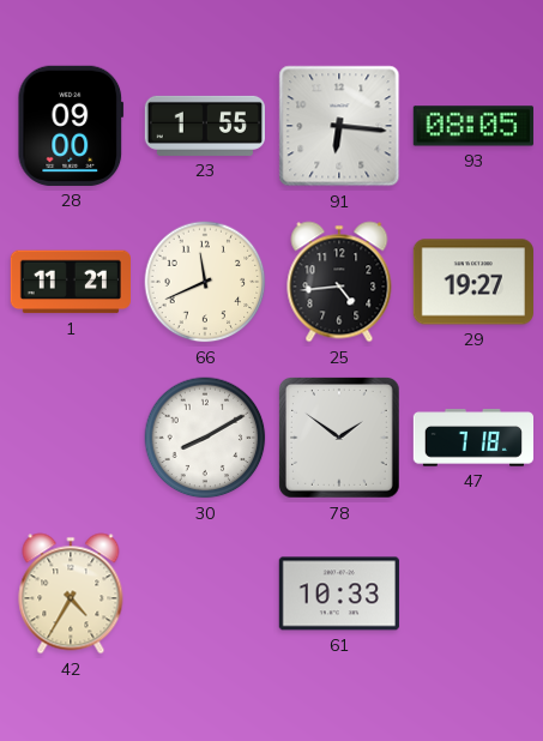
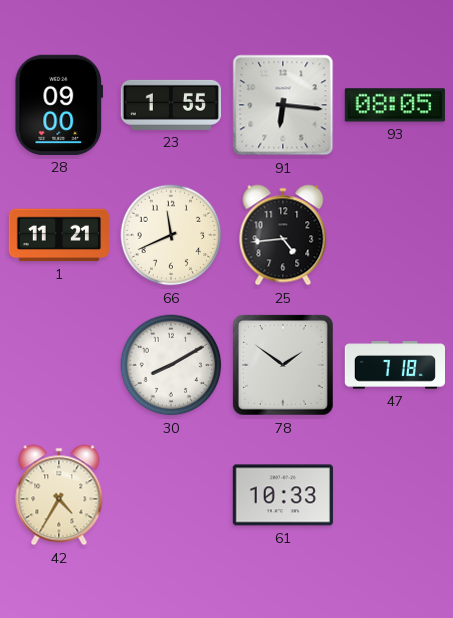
29: 19:27 -> none (473, 282)
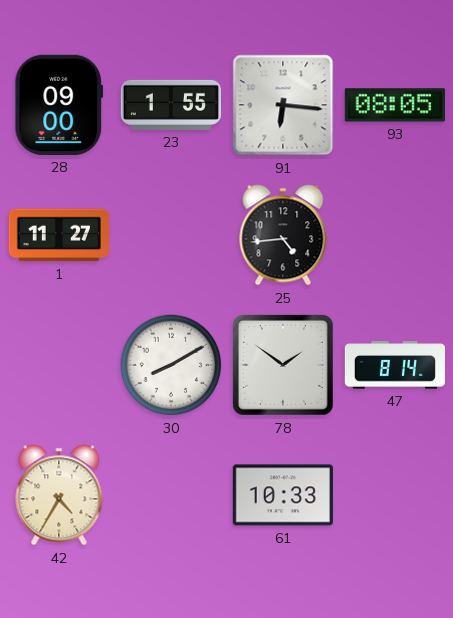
1: 11:21 -> 11:27 (59, 235)
66: 11:41 -> none (171, 235)
47: 7:18 -> 8:14 (394, 365)
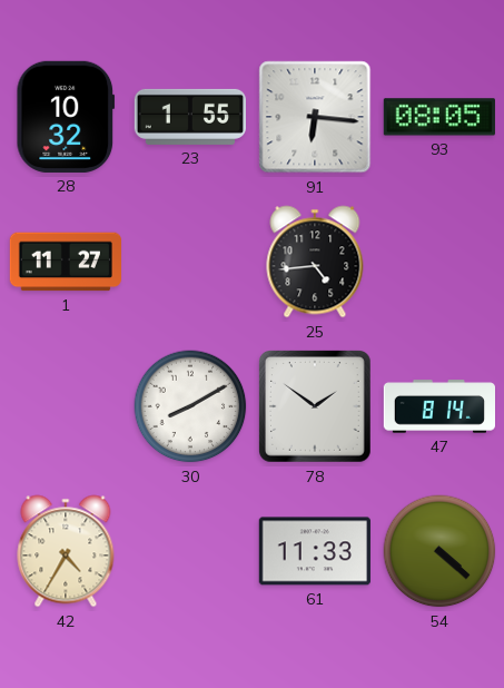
28: 09:00 -> 10:32 (66, 117)
61: 10:33 -> 11:33 (315, 551)
54: none -> 4:22 (439, 551)
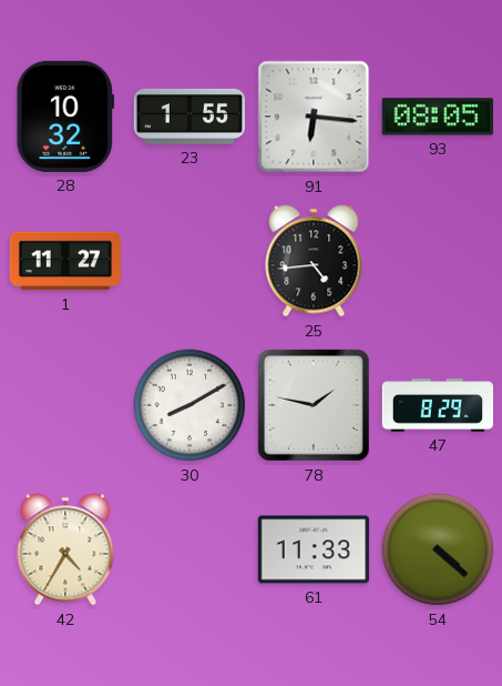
78: 1:51 -> 1:47 (314, 405)
47: 8:14 -> 8:29 (437, 405)
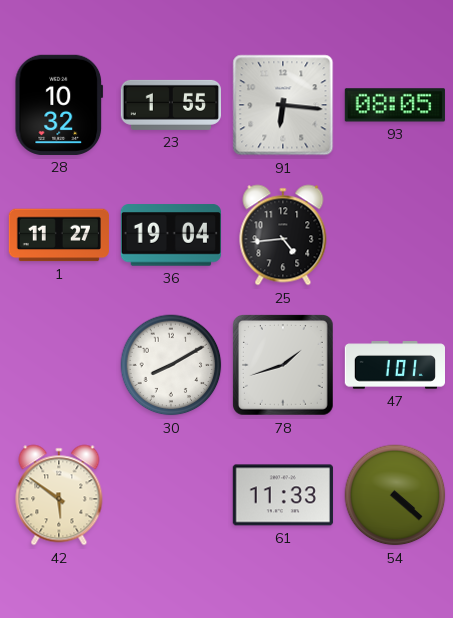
36: none -> 19:04 (171, 235)
78: 1:47 -> 1:42 (283, 365)
47: 8:29 -> 1:01 (394, 365)
42: 4:35 -> 5:51 (59, 495)
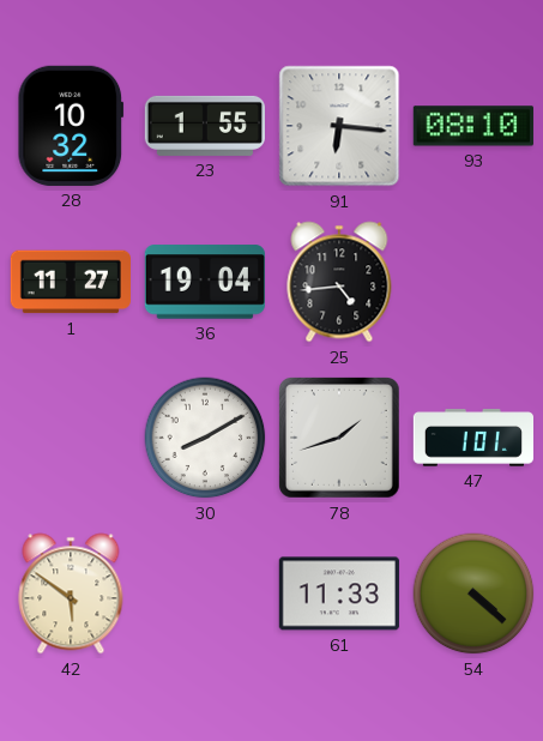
93: 08:05 -> 08:10 (473, 126)
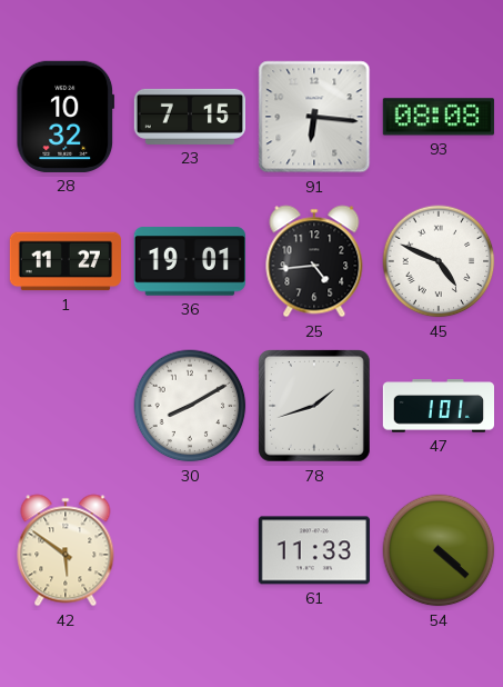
23: 1:55 -> 7:15 (189, 117)
93: 08:10 -> 08:08 (439, 117)
36: 19:04 -> 19:01 (190, 261)
45: none -> 4:49 (439, 261)
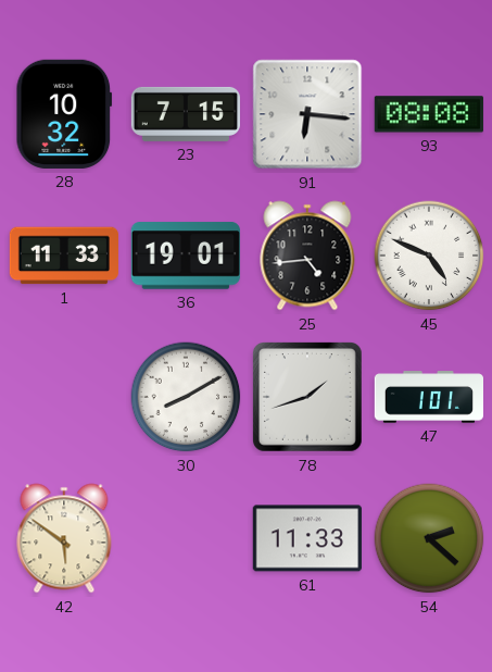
1: 11:27 -> 11:33 (64, 256)
54: 4:22 -> 2:22 (429, 538)
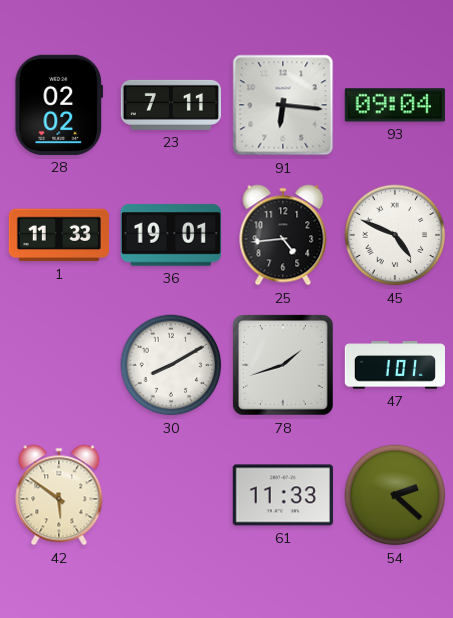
28: 10:32 -> 02:02 (59, 105)
23: 7:15 -> 7:11 (170, 105)
93: 08:08 -> 09:04 (395, 105)
